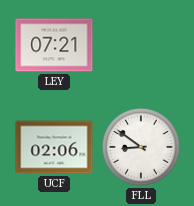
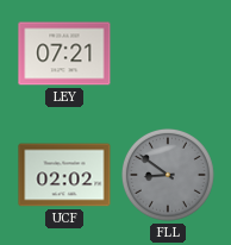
UCF: 02:06 -> 02:02 (64, 175)
FLL dial: white -> grey (168, 175)
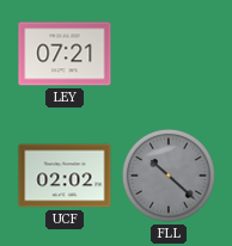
FLL: 8:51 -> 10:22 (169, 176)
